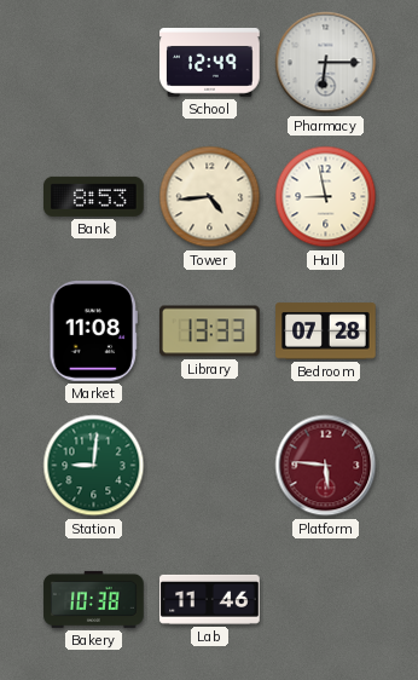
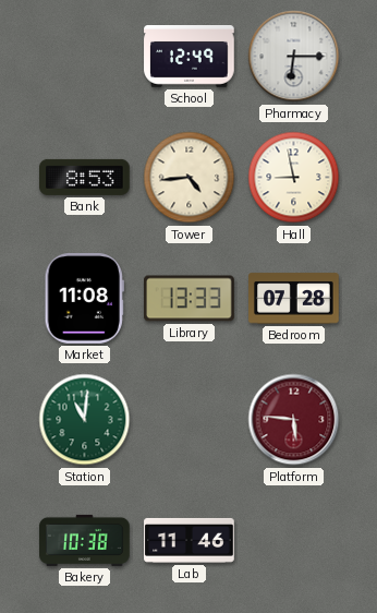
Station: 9:01 -> 11:01 (85, 420)
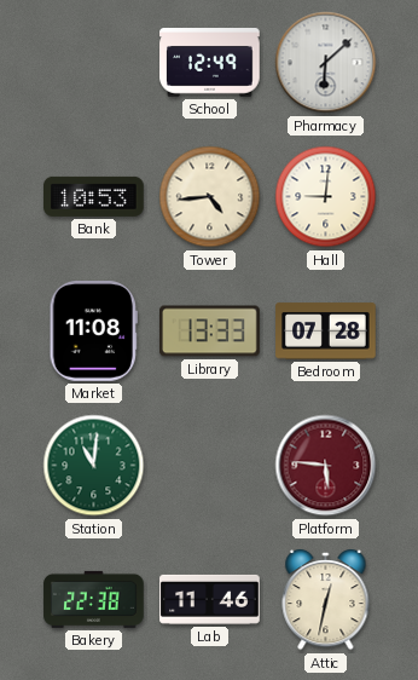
Pharmacy: 6:15 -> 6:08 (326, 63)
Bank: 8:53 -> 10:53 (94, 196)
Hall: 8:58 -> 9:01 (326, 197)
Bakery: 10:38 -> 22:38 (94, 599)
Attic: none -> 12:32 (326, 600)
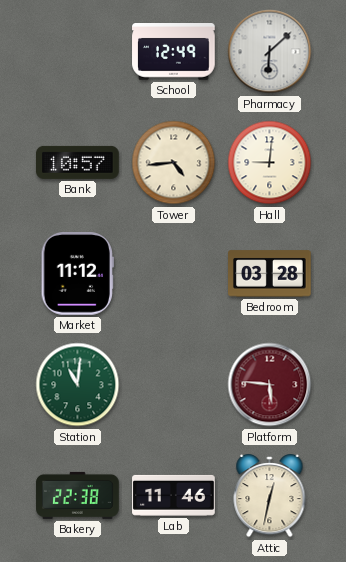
Bank: 10:53 -> 10:57 (78, 162)
Market: 11:08 -> 11:12 (77, 274)
Library: 13:33 -> none (210, 332)
Bedroom: 07:28 -> 03:28 (270, 274)
